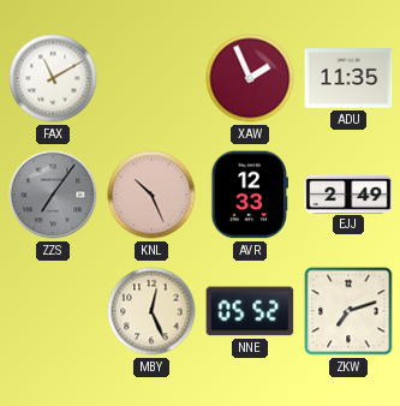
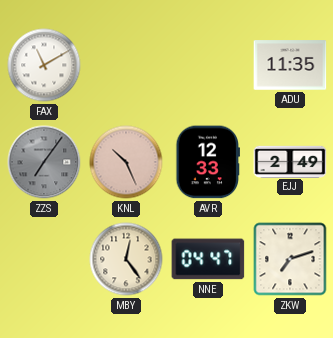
XAW: 1:56 -> none (250, 78)
MBY: 12:26 -> 12:24 (126, 259)
NNE: 05:52 -> 04:47 (208, 259)
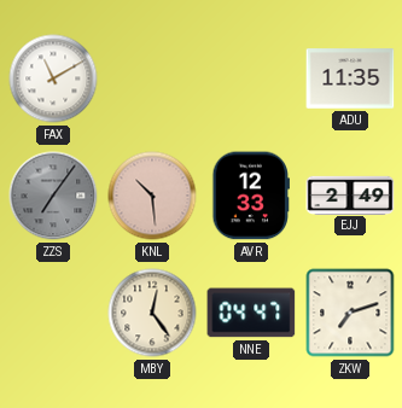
KNL: 10:26 -> 10:29 (152, 196)
